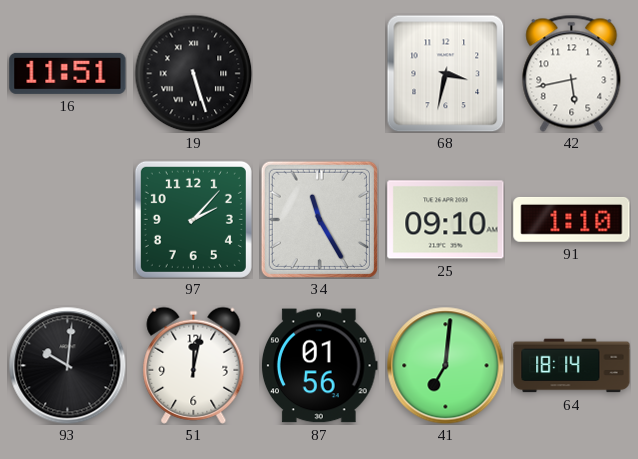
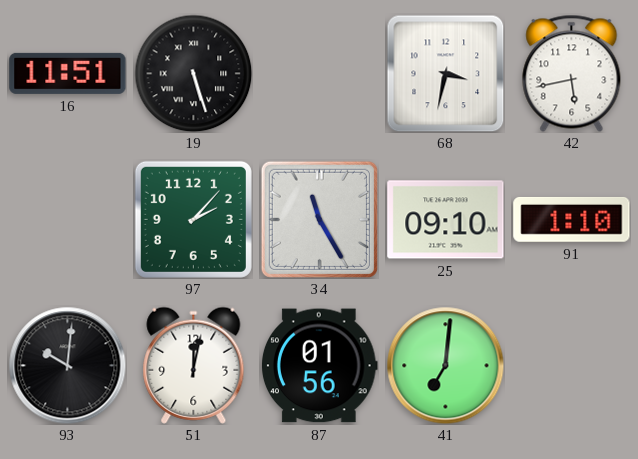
64: 18:14 -> none (572, 366)
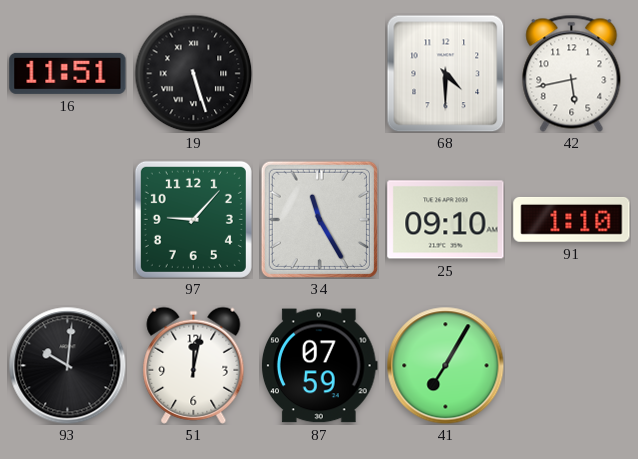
68: 3:32 -> 4:30 (445, 73)
97: 2:07 -> 9:07 (193, 219)
87: 01:56 -> 07:59 (320, 366)
41: 7:01 -> 7:05 (445, 365)
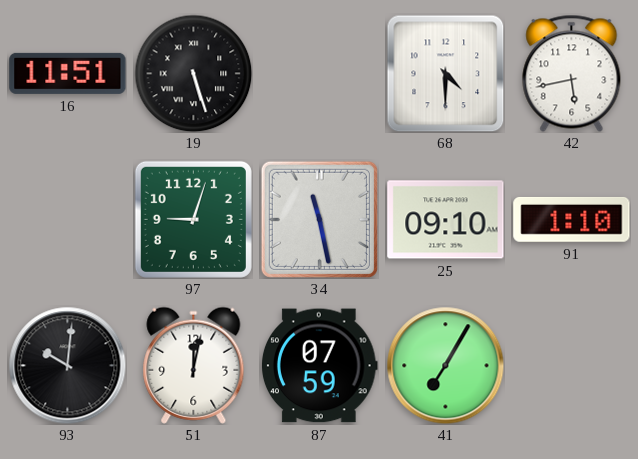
97: 9:07 -> 9:03 (193, 219)
34: 11:25 -> 11:28 (319, 219)
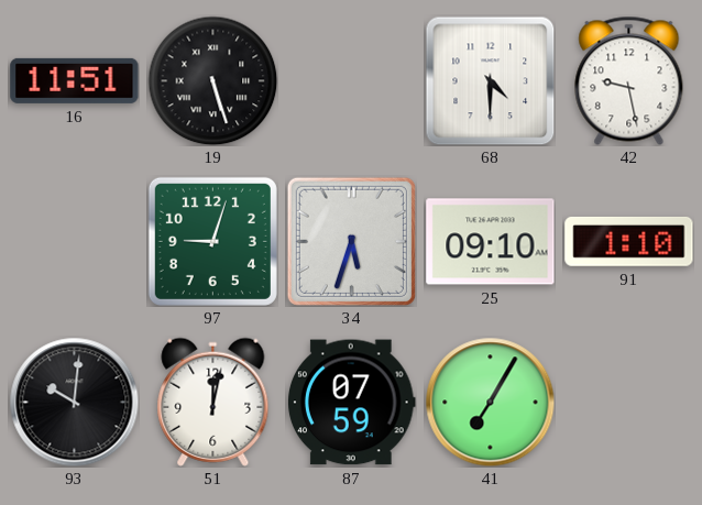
42: 5:43 -> 9:28 (629, 80)
34: 11:28 -> 5:33 (351, 241)
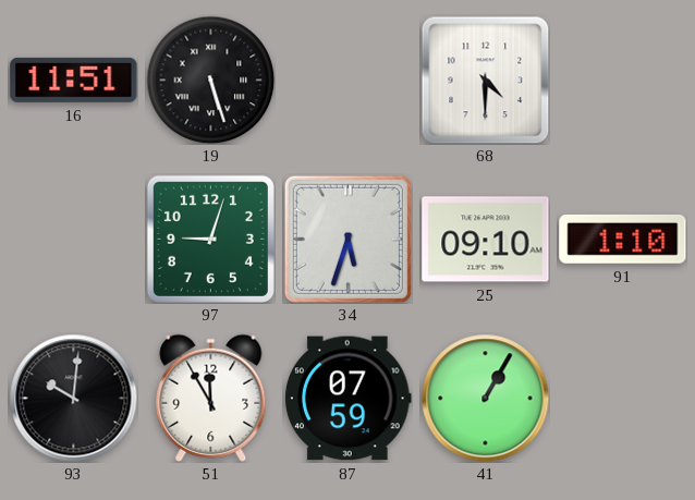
42: 9:28 -> none (629, 80)
51: 12:02 -> 11:55 (211, 398)
41: 7:05 -> 1:05 (485, 398)
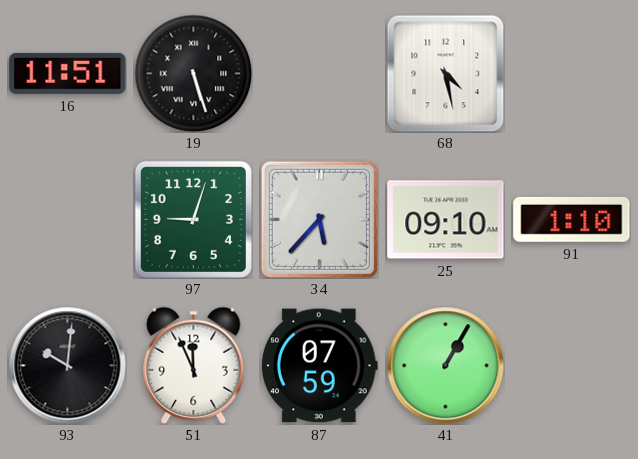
68: 4:30 -> 4:28 (445, 73)
34: 5:33 -> 5:37 (319, 219)
51: 11:55 -> 11:56 (194, 365)
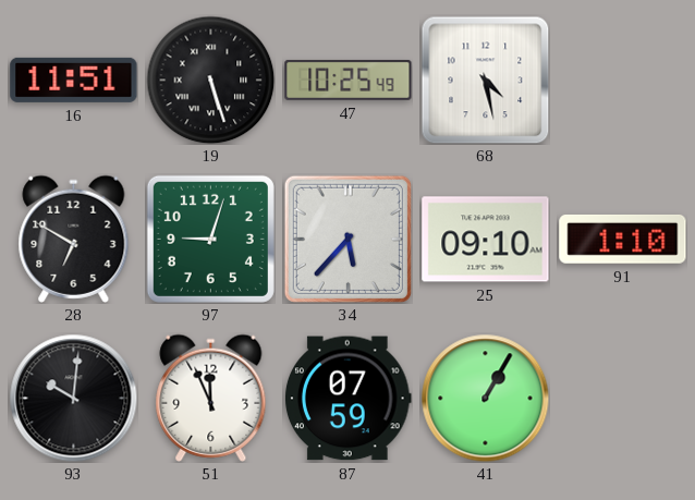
47: none -> 10:25 (349, 80)
28: none -> 6:50 (74, 239)
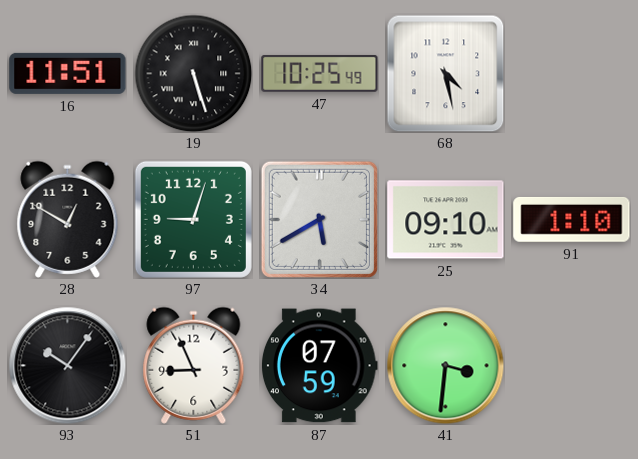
28: 6:50 -> 12:50 (68, 219)
34: 5:37 -> 5:40 (319, 219)
93: 10:01 -> 10:06 (67, 365)
51: 11:56 -> 8:56 (194, 365)
41: 1:05 -> 3:31 (445, 365)
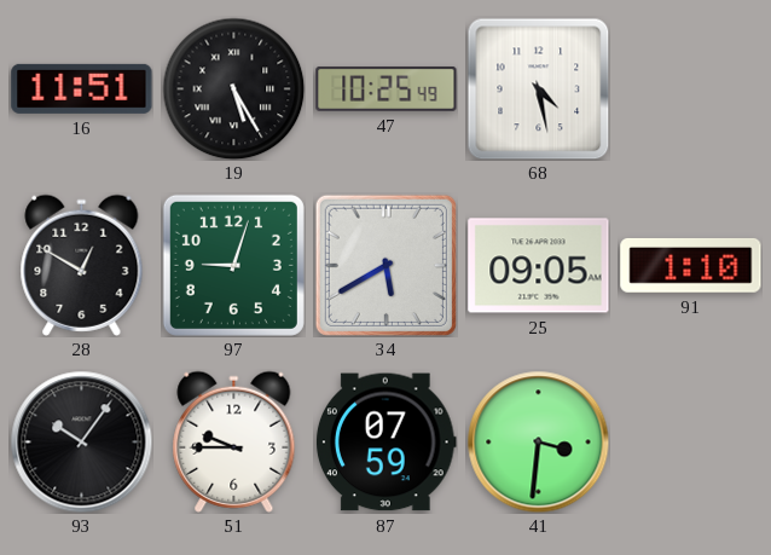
19: 5:27 -> 5:25 (233, 88)
25: 09:10 -> 09:05 (539, 266)
51: 8:56 -> 9:45 (234, 441)
